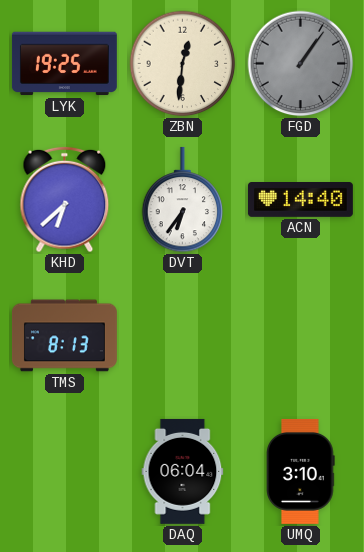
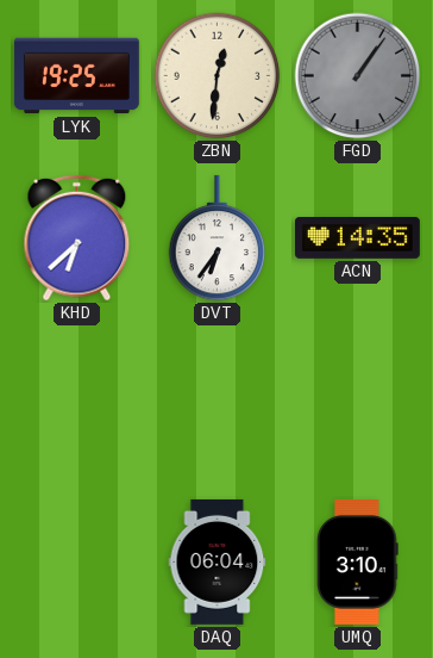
ACN: 14:40 -> 14:35 (357, 238)
TMS: 8:13 -> none (64, 336)
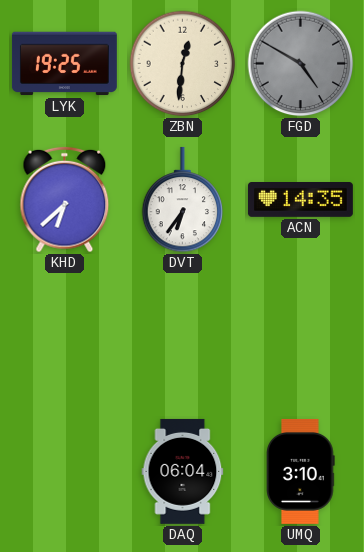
FGD: 1:06 -> 4:50 (301, 64)
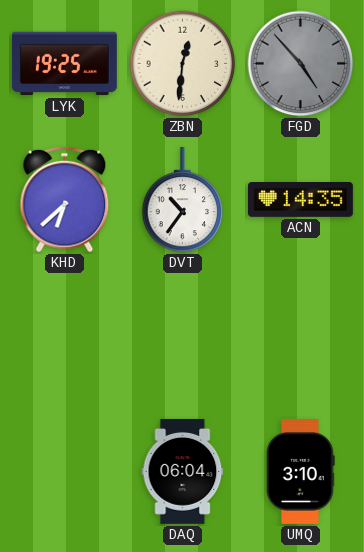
FGD: 4:50 -> 4:53 (301, 64)
DVT: 6:36 -> 10:36 (183, 200)
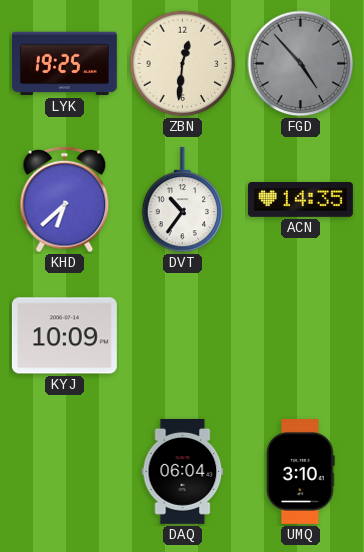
KYJ: none -> 10:09 (64, 336)
